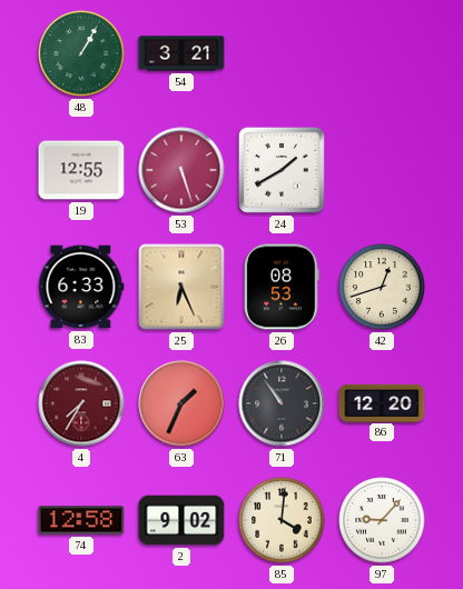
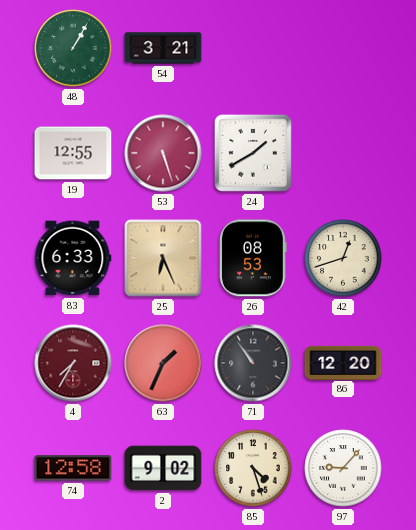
85: 4:01 -> 4:27 (253, 468)
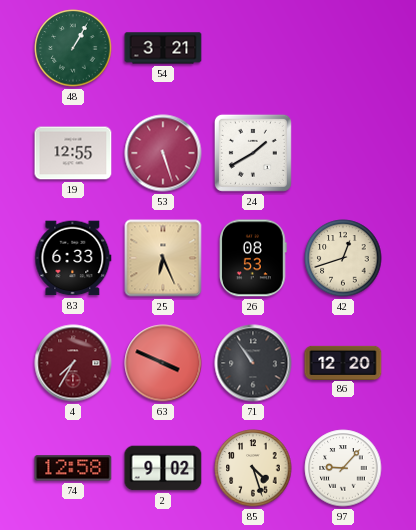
63: 1:34 -> 3:49 (163, 363)
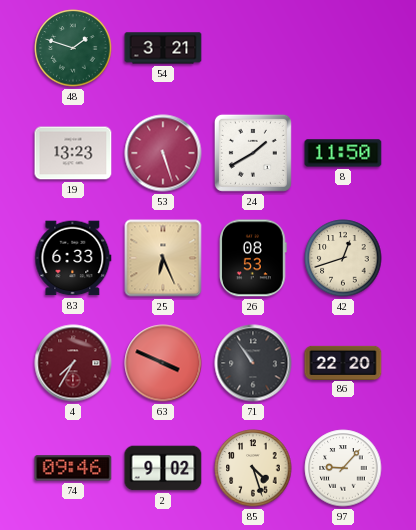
48: 1:05 -> 1:48 (73, 48)
19: 12:55 -> 13:23 (73, 153)
8: none -> 11:50 (343, 153)
86: 12:20 -> 22:20 (343, 362)
74: 12:58 -> 09:46 (73, 468)
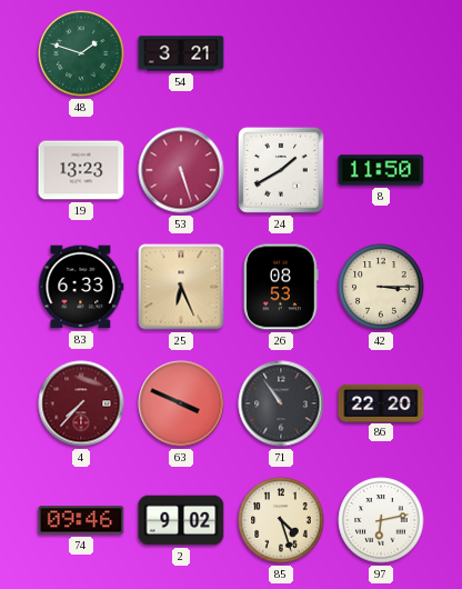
42: 12:42 -> 3:15 (381, 287)
4: 7:35 -> 7:37 (81, 403)
97: 9:07 -> 6:13 (381, 520)
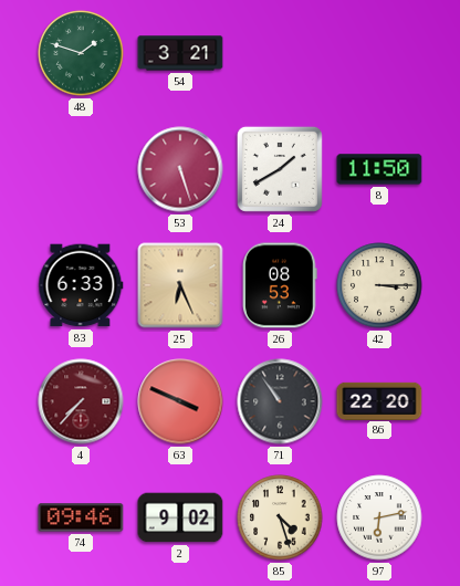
19: 13:23 -> none (81, 170)
